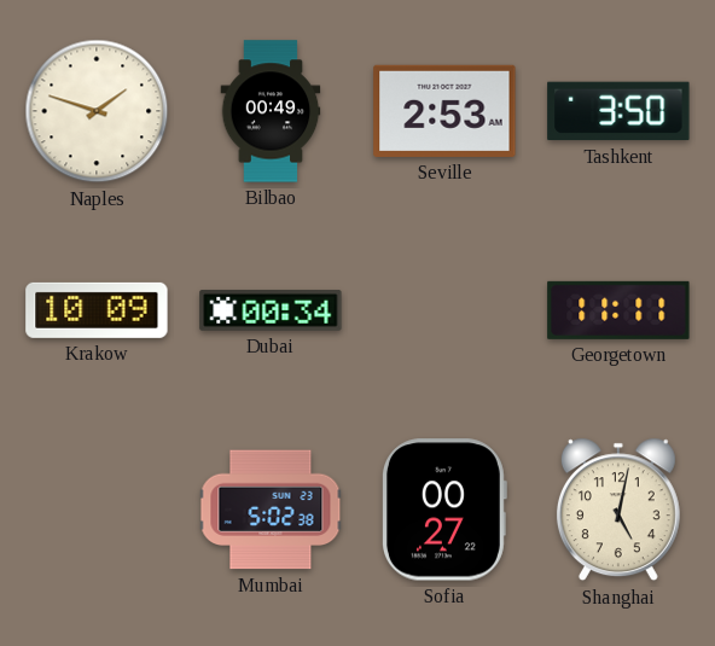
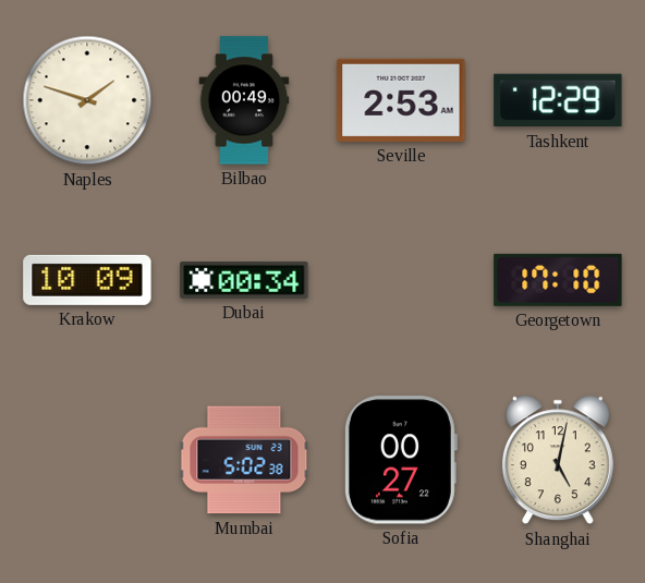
Tashkent: 3:50 -> 12:29 (558, 100)
Georgetown: 11:11 -> 17:10 (558, 280)
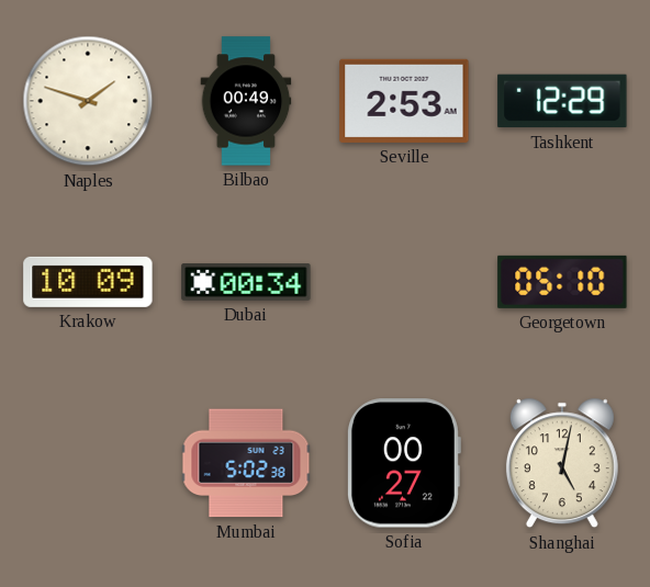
Georgetown: 17:10 -> 05:10 (562, 282)
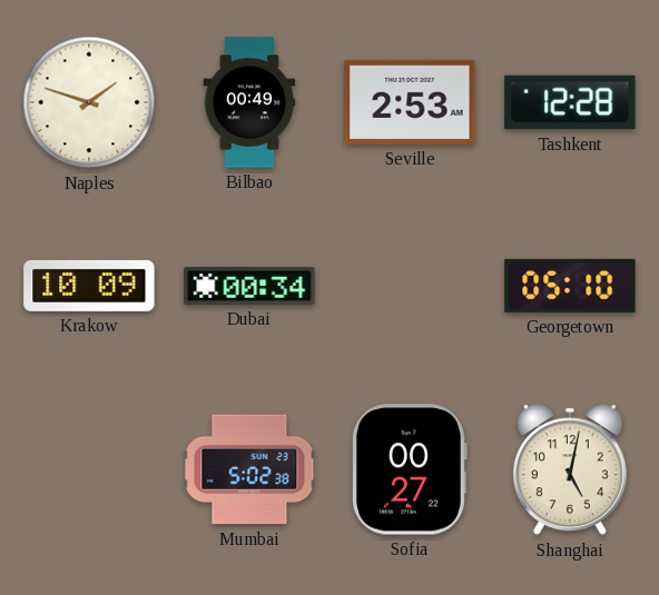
Tashkent: 12:29 -> 12:28 (570, 102)
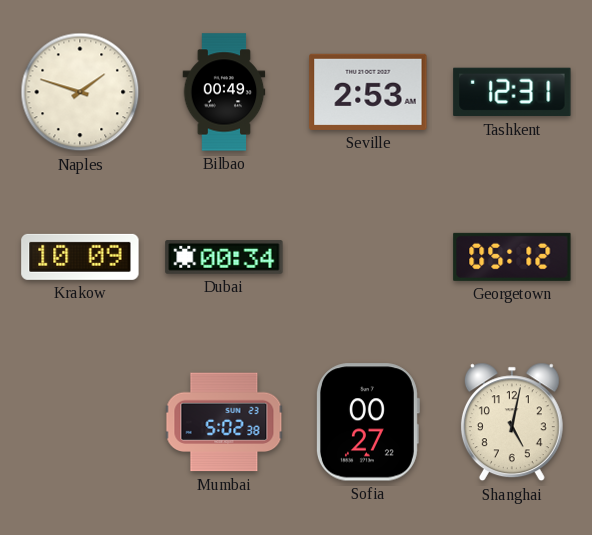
Tashkent: 12:28 -> 12:31 (512, 92)
Georgetown: 05:10 -> 05:12 (512, 257)
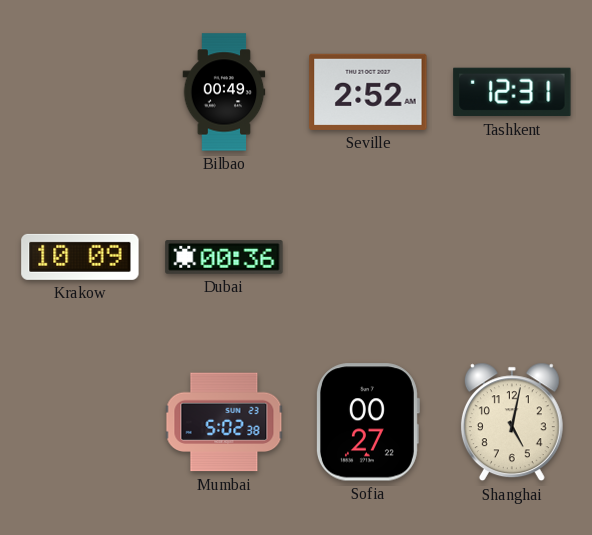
Naples: 1:48 -> none (80, 92)
Seville: 2:53 -> 2:52 (368, 92)
Dubai: 00:34 -> 00:36 (224, 258)
Georgetown: 05:12 -> none (512, 257)
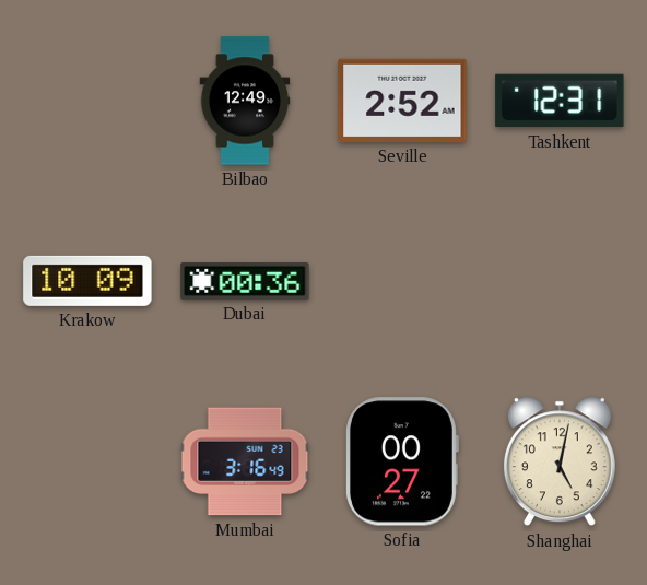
Bilbao: 00:49 -> 12:49 (245, 101)
Mumbai: 5:02 -> 3:16 (245, 461)
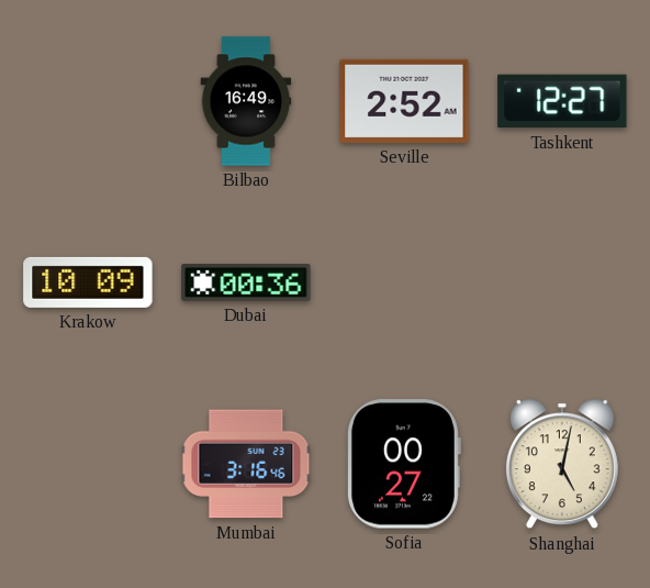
Bilbao: 12:49 -> 16:49 (246, 101)
Tashkent: 12:31 -> 12:27 (562, 101)
Mumbai: 3:16:49 -> 3:16:46 (246, 464)
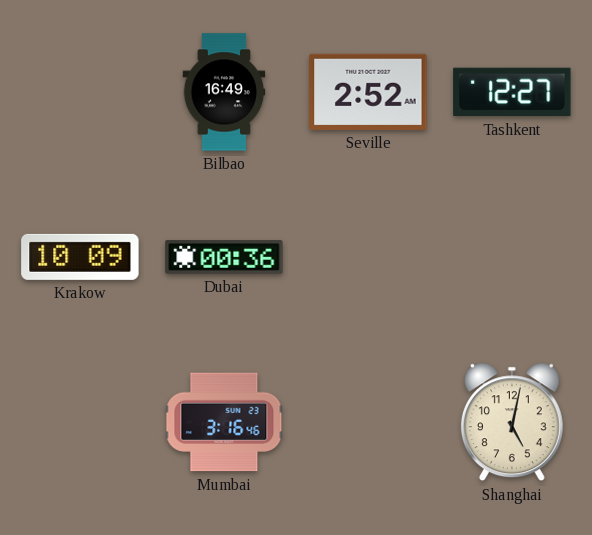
Sofia: 00:27 -> none (403, 464)
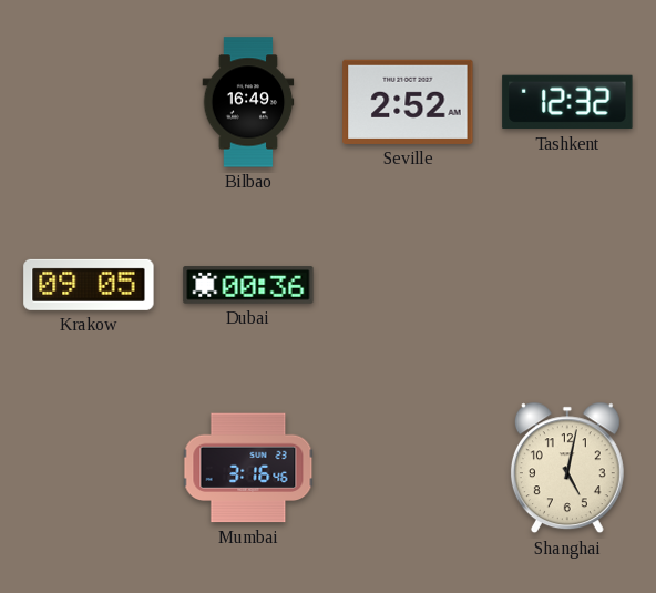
Tashkent: 12:27 -> 12:32 (567, 102)
Krakow: 10:09 -> 09:05 (89, 285)
